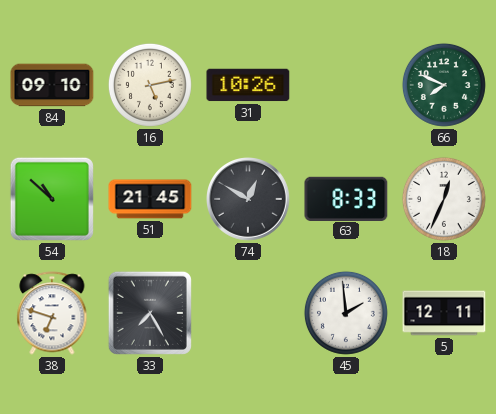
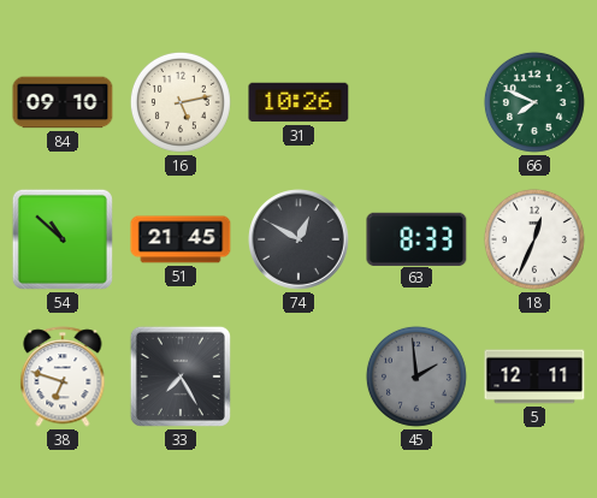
45 dial: white -> grey (416, 377)
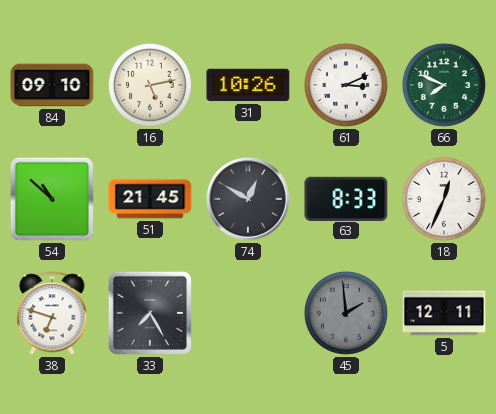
61: none -> 3:11 (346, 85)
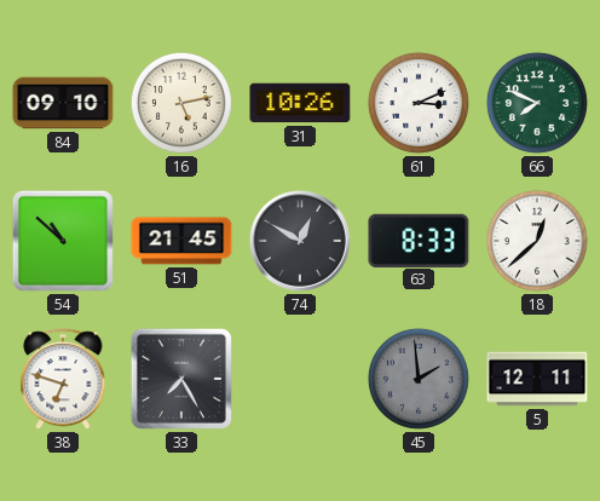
18: 12:34 -> 12:38 (537, 241)
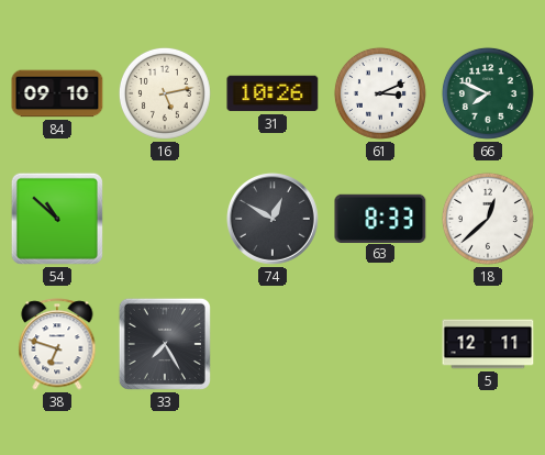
51: 21:45 -> none (181, 241)
45: 1:59 -> none (419, 379)
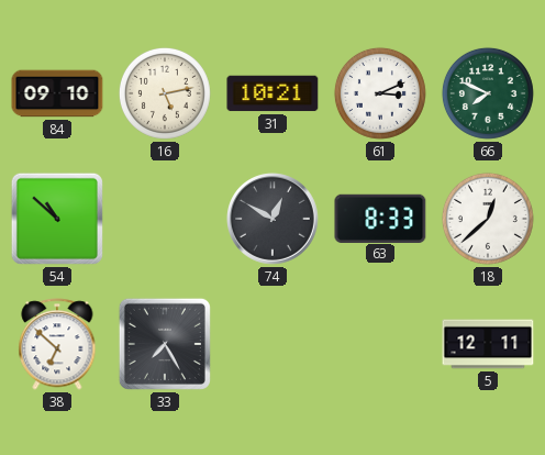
31: 10:26 -> 10:21 (272, 93)
38: 6:48 -> 6:52 (57, 344)
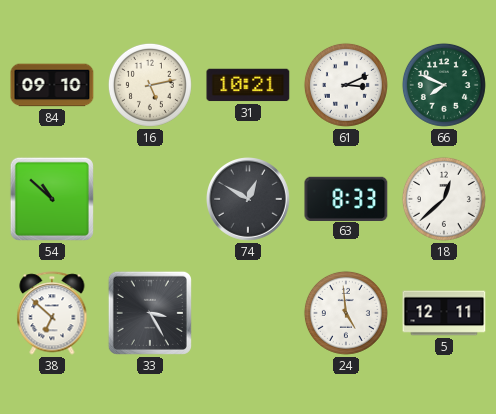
33: 7:25 -> 3:25 (150, 313)
24: none -> 4:59 (346, 313)
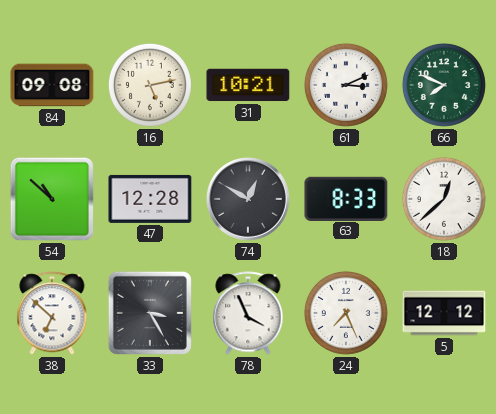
84: 09:10 -> 09:08 (52, 85)
47: none -> 12:28 (150, 199)
78: none -> 3:56 (248, 313)
24: 4:59 -> 7:26 (346, 313)
5: 12:11 -> 12:12 (444, 313)
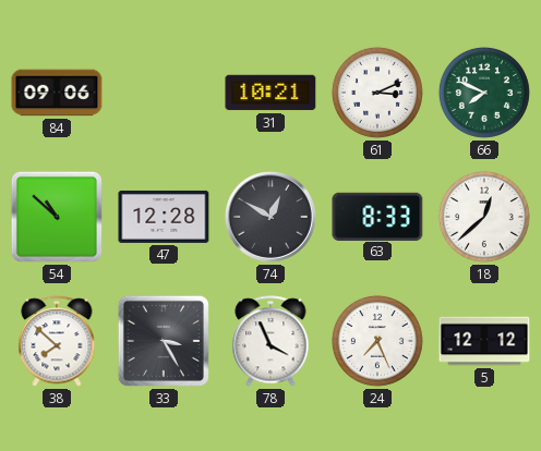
84: 09:08 -> 09:06 (57, 93)
16: 5:13 -> none (150, 85)
38: 6:52 -> 7:52 (57, 341)
